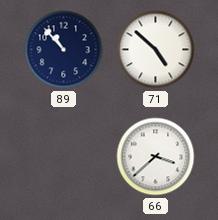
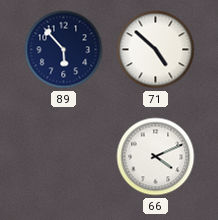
89: 10:53 -> 5:53 (64, 50)
66: 3:38 -> 4:11 (156, 157)
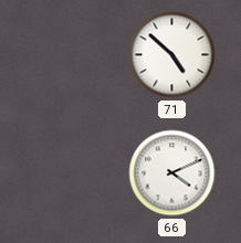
89: 5:53 -> none (64, 50)
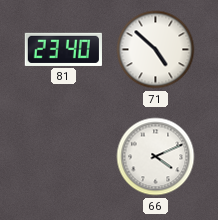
81: none -> 23:40 (63, 49)
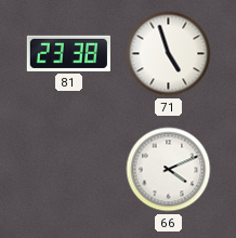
81: 23:40 -> 23:38 (68, 53)
71: 4:52 -> 4:57 (169, 54)
